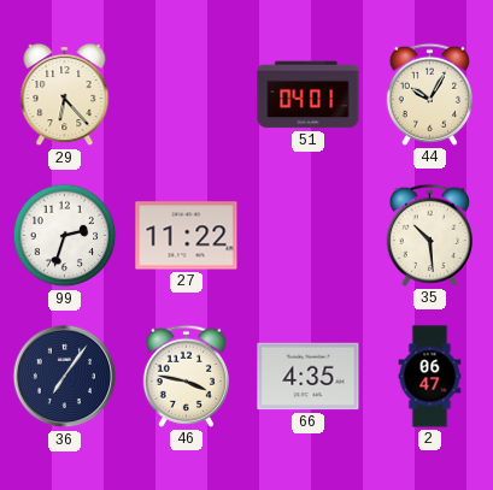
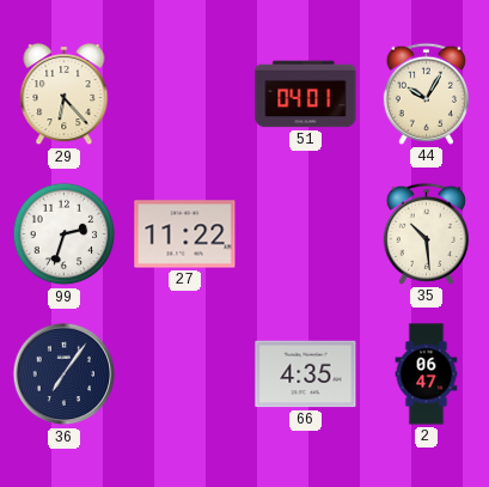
46: 3:47 -> none (186, 376)
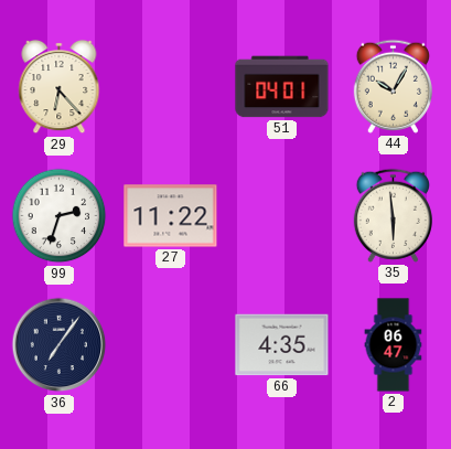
35: 10:29 -> 5:59 (393, 215)
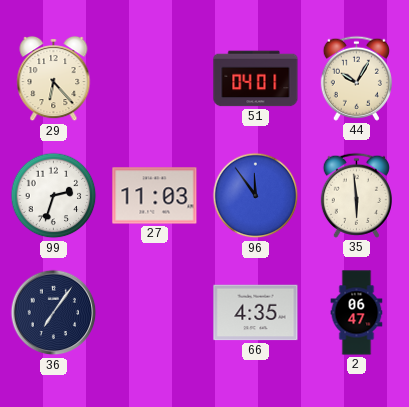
27: 11:22 -> 11:03 (155, 196)
96: none -> 11:54 (256, 196)
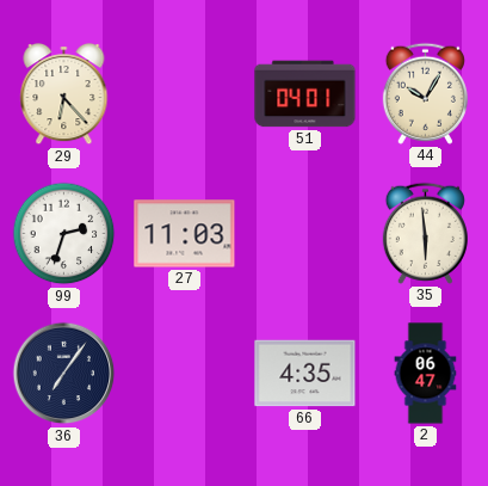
96: 11:54 -> none (256, 196)
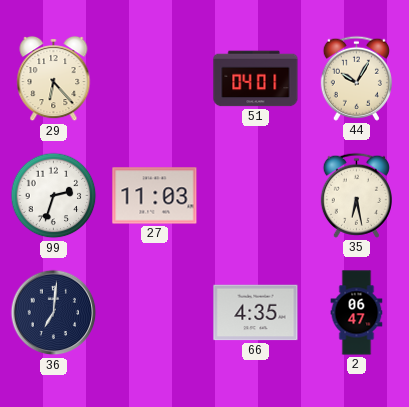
35: 5:59 -> 6:28 (356, 195)
36: 7:06 -> 7:01 (54, 313)
